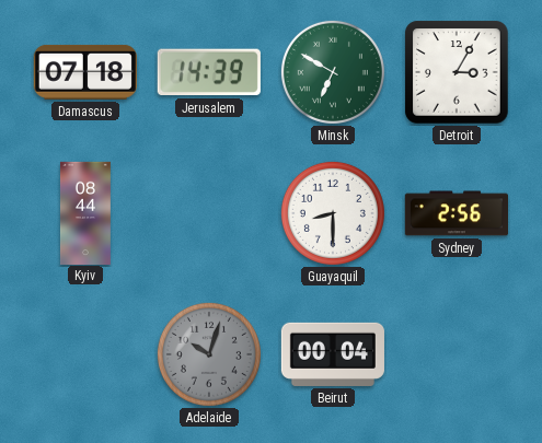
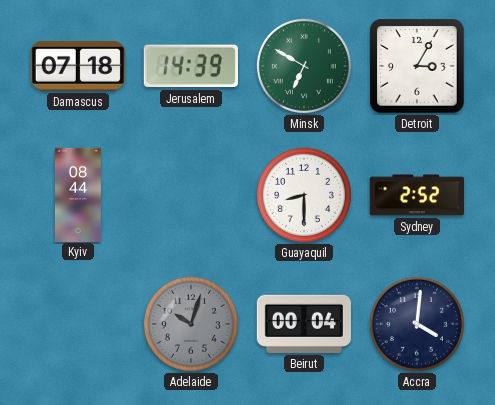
Sydney: 2:56 -> 2:52 (416, 195)
Accra: none -> 4:01 (417, 324)
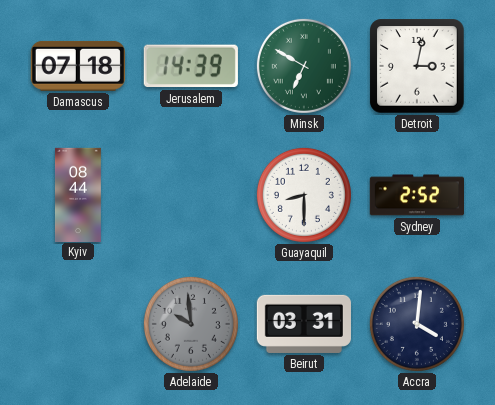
Detroit: 3:05 -> 3:02 (417, 66)
Adelaide: 10:03 -> 9:59 (191, 324)
Beirut: 00:04 -> 03:31 (304, 324)
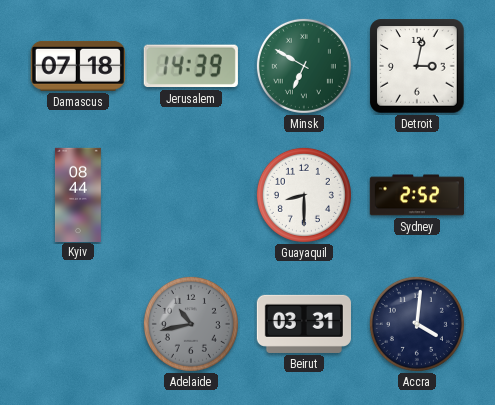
Adelaide: 9:59 -> 10:43 (191, 324)
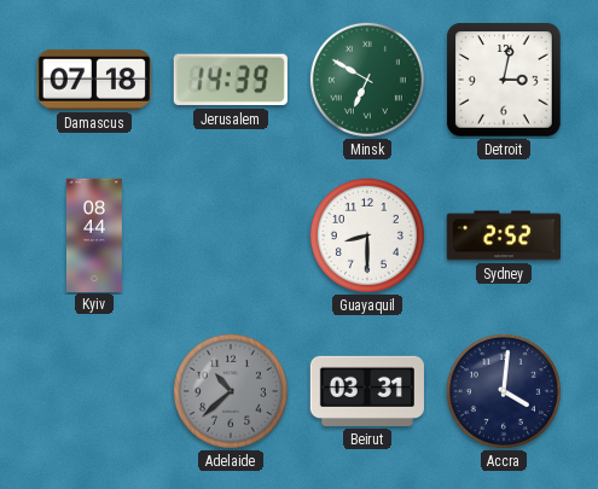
Adelaide: 10:43 -> 10:38 (231, 391)
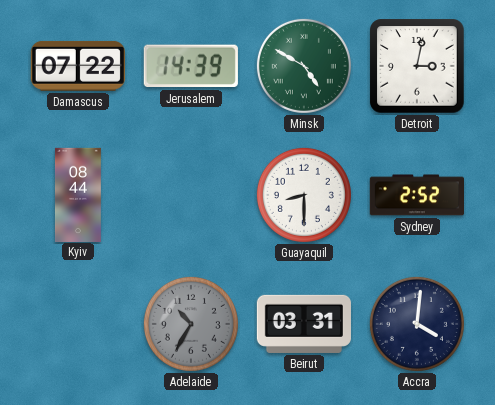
Damascus: 07:18 -> 07:22 (78, 66)
Minsk: 6:50 -> 4:50 (304, 66)
Adelaide: 10:38 -> 10:35 (191, 324)
